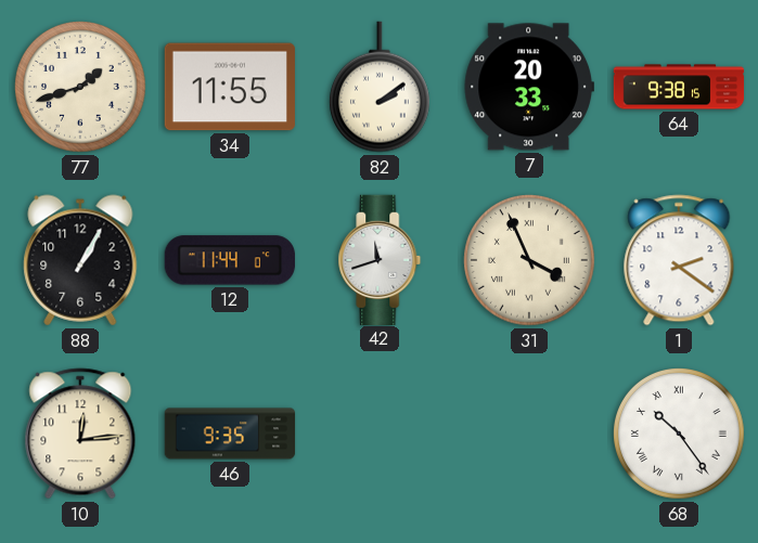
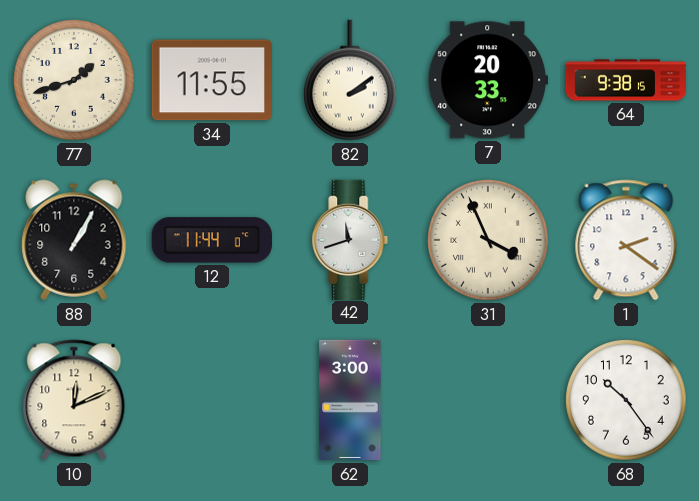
10: 12:14 -> 12:11 (74, 400)
46: 9:35 -> none (230, 434)
62: none -> 3:00 (350, 400)
68 numerals: Roman -> Arabic (627, 401)
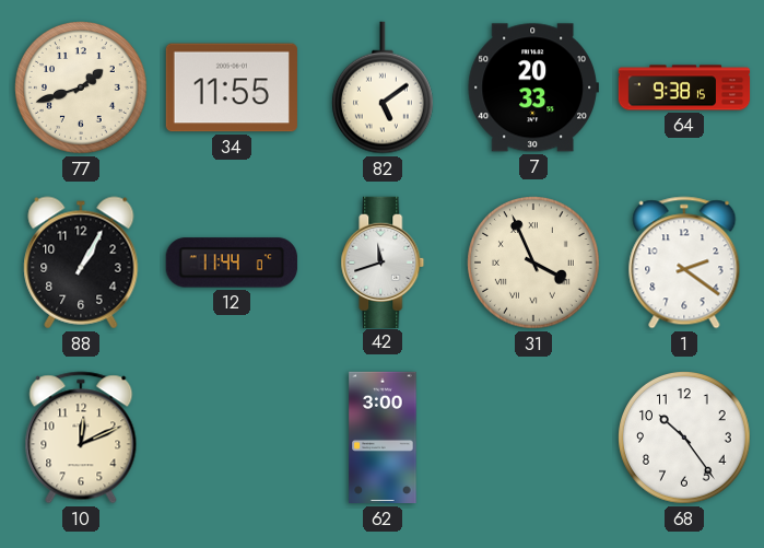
82: 2:09 -> 5:09 (383, 88)
